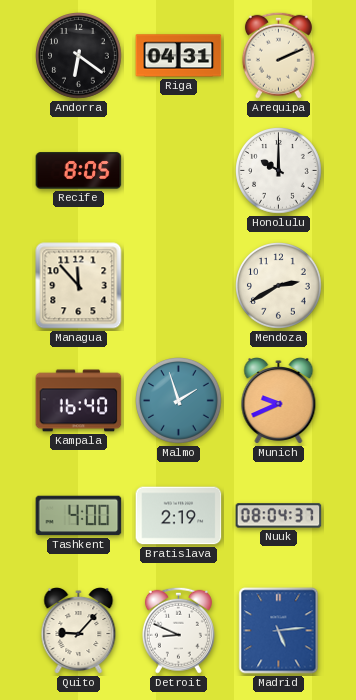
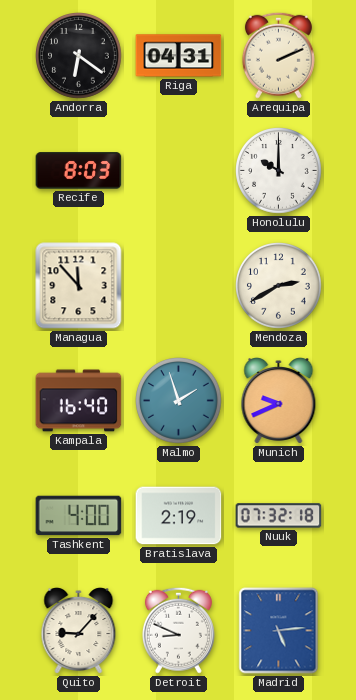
Recife: 8:05 -> 8:03 (79, 171)
Nuuk: 08:04 -> 07:32 (279, 516)
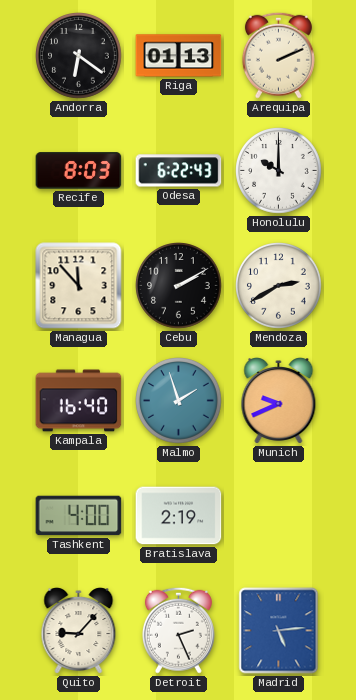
Riga: 04:31 -> 01:13 (179, 56)
Odesa: none -> 6:22 (179, 171)
Cebu: none -> 2:10 (179, 286)
Nuuk: 07:32 -> none (279, 516)
Detroit: 8:49 -> 2:26 (178, 630)
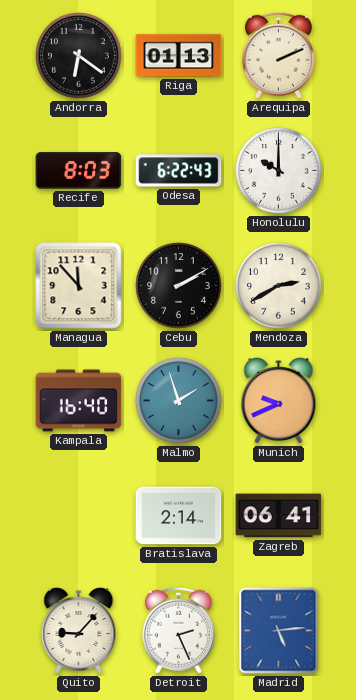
Tashkent: 4:00 -> none (79, 516)
Bratislava: 2:19 -> 2:14 (179, 516)
Zagreb: none -> 06:41 (279, 516)
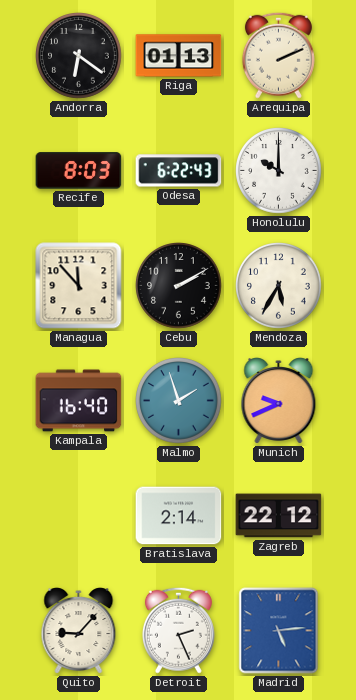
Mendoza: 2:40 -> 5:35 (279, 286)
Zagreb: 06:41 -> 22:12 (279, 516)
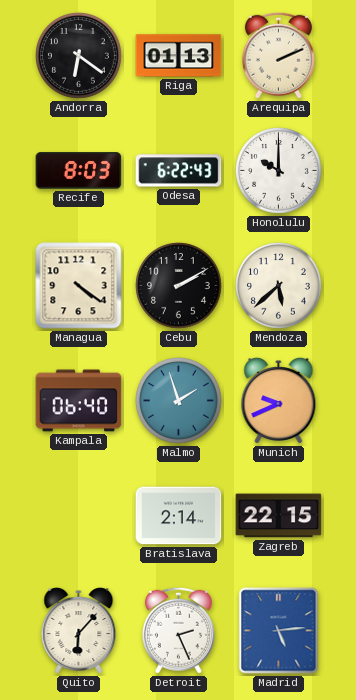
Managua: 11:53 -> 4:21 (79, 286)
Mendoza: 5:35 -> 5:38 (279, 286)
Kampala: 16:40 -> 06:40 (79, 401)
Zagreb: 22:12 -> 22:15 (279, 516)
Quito: 9:07 -> 6:07 (79, 631)
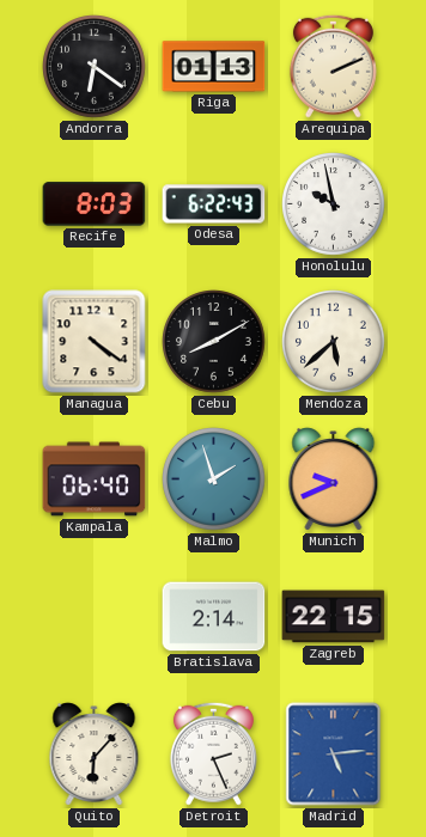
Honolulu: 10:00 -> 9:58 (334, 204)
Cebu: 2:10 -> 8:10 (214, 342)
